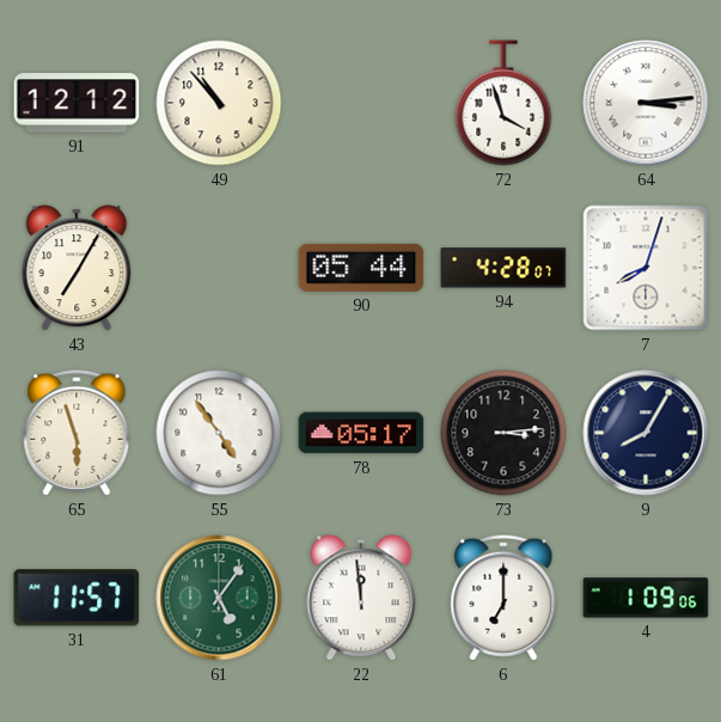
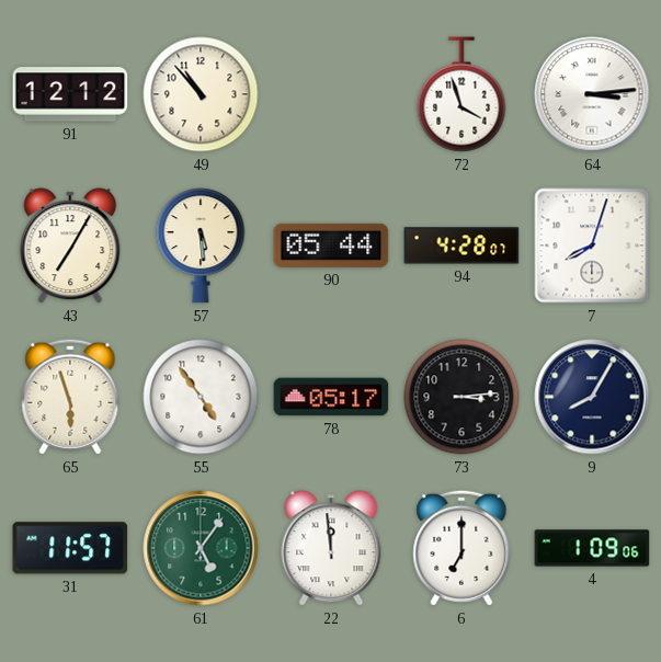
57: none -> 5:29 (201, 246)
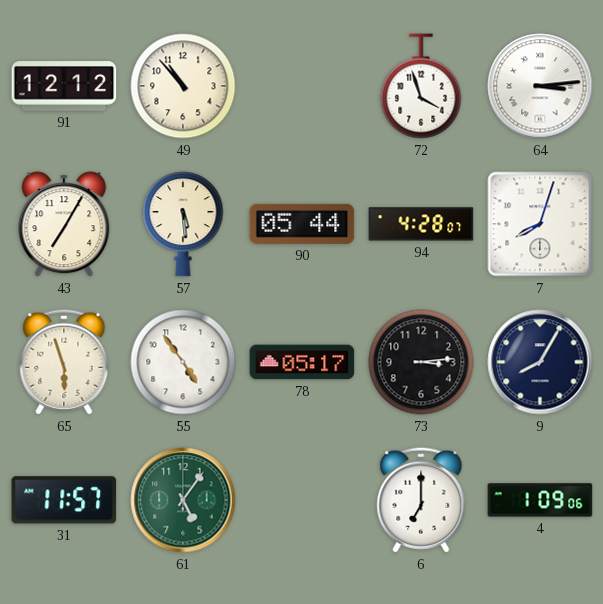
22: 11:59 -> none (331, 548)
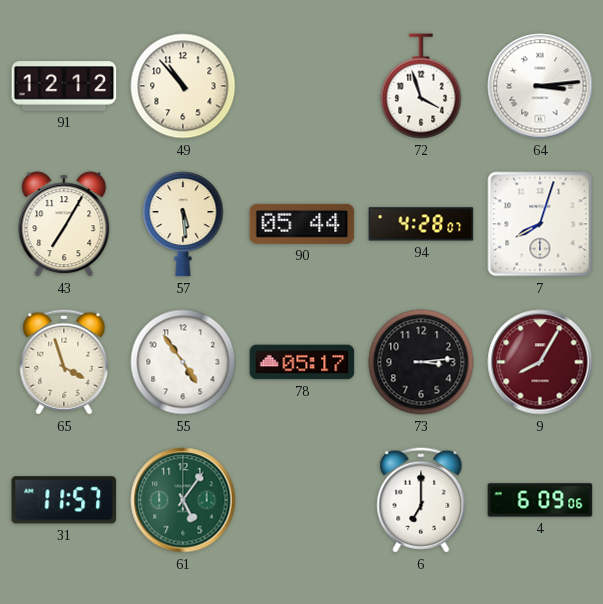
65: 5:57 -> 3:57 (64, 362)
9 dial: navy -> burgundy (540, 362)
4: 1:09 -> 6:09 (540, 500)
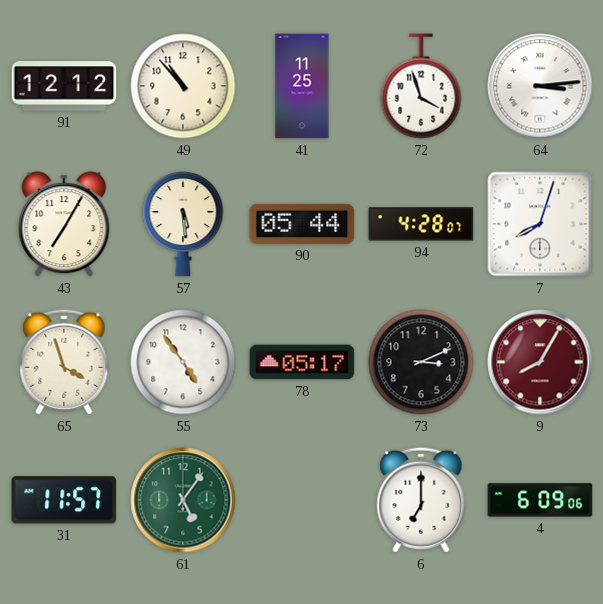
41: none -> 11:25 (302, 86)
73: 3:14 -> 3:11 (421, 362)
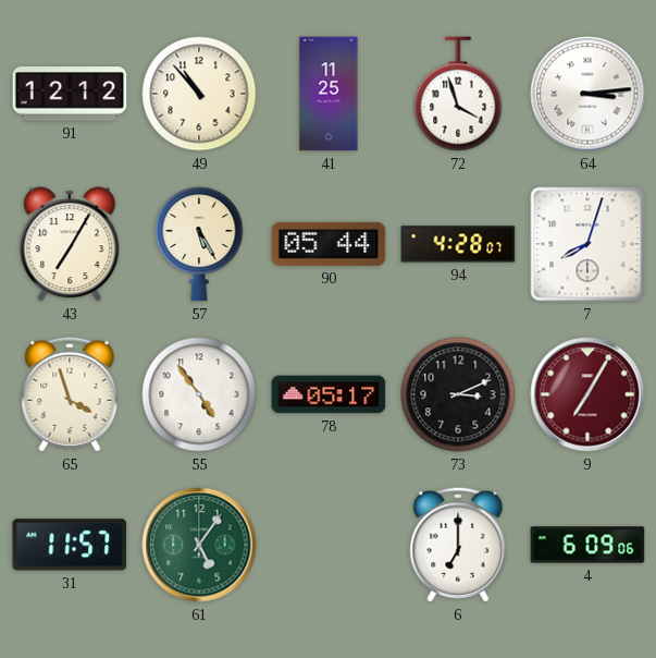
57: 5:29 -> 5:25 (199, 244)
9: 8:05 -> 7:05 (587, 394)
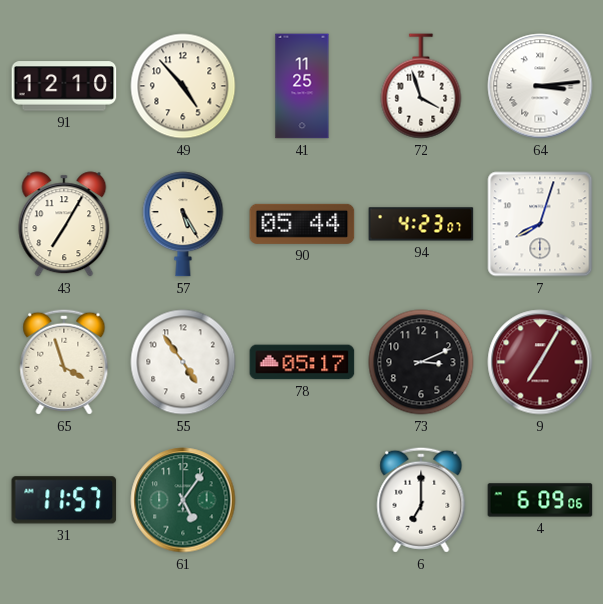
91: 12:12 -> 12:10 (64, 86)
49: 10:53 -> 4:53 (183, 86)
94: 4:28 -> 4:23 (421, 224)
